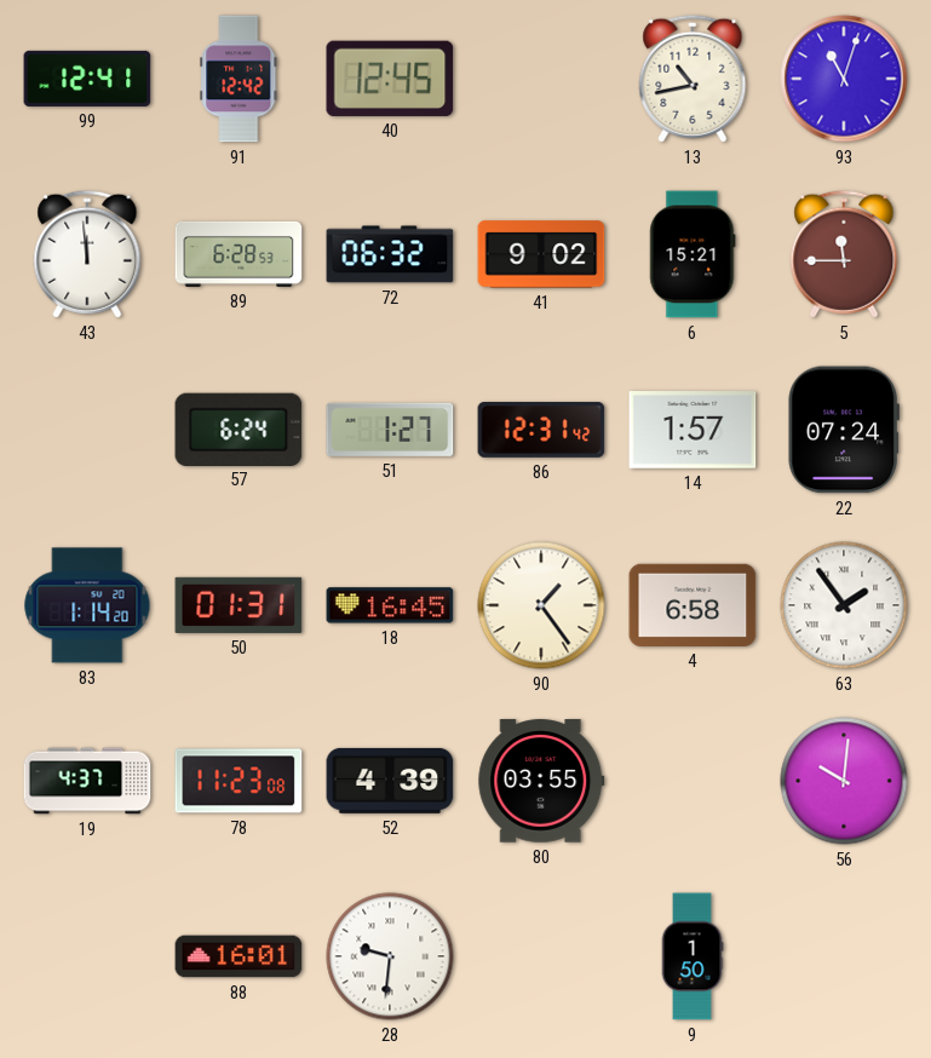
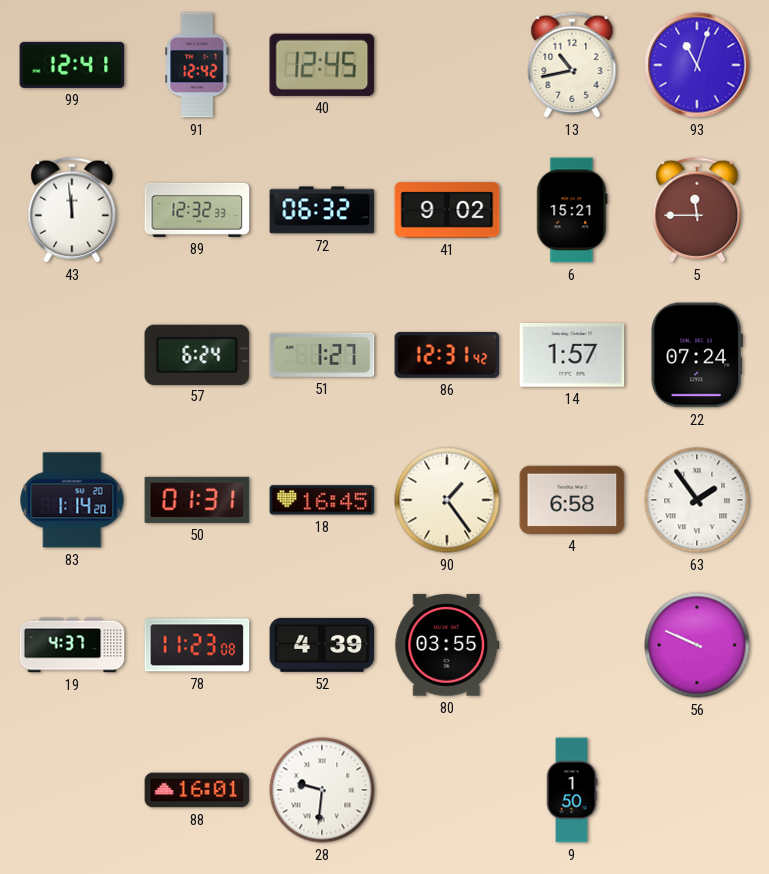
89: 6:28 -> 12:32 (197, 210)
56: 10:01 -> 9:49 (697, 645)
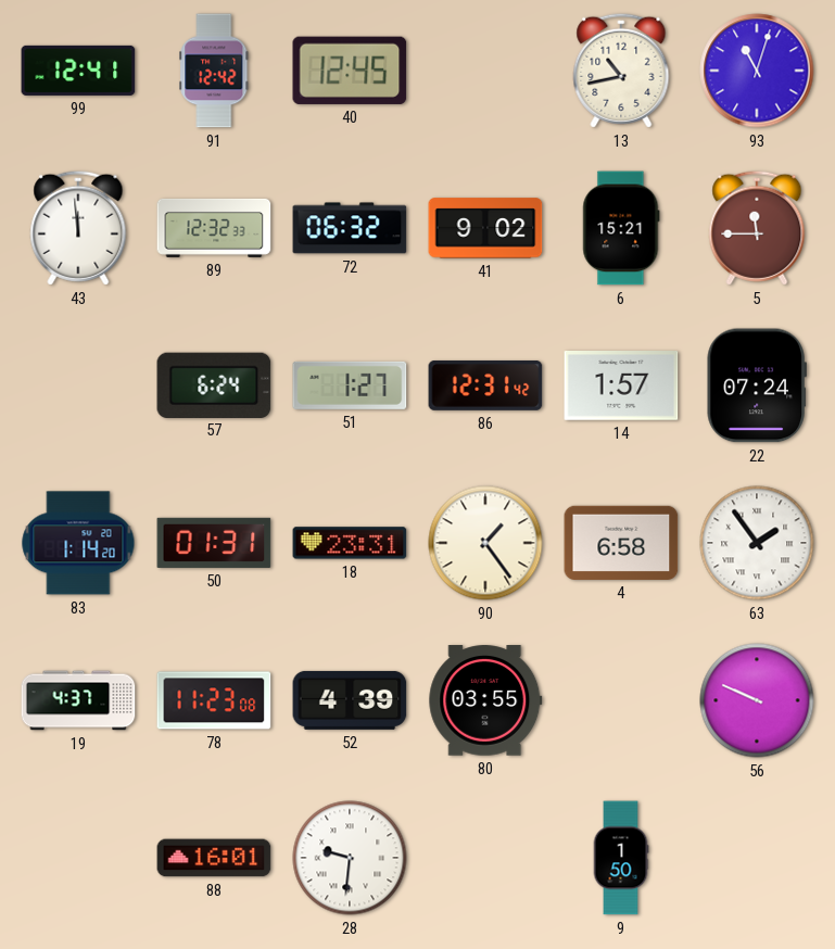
18: 16:45 -> 23:31 (350, 543)
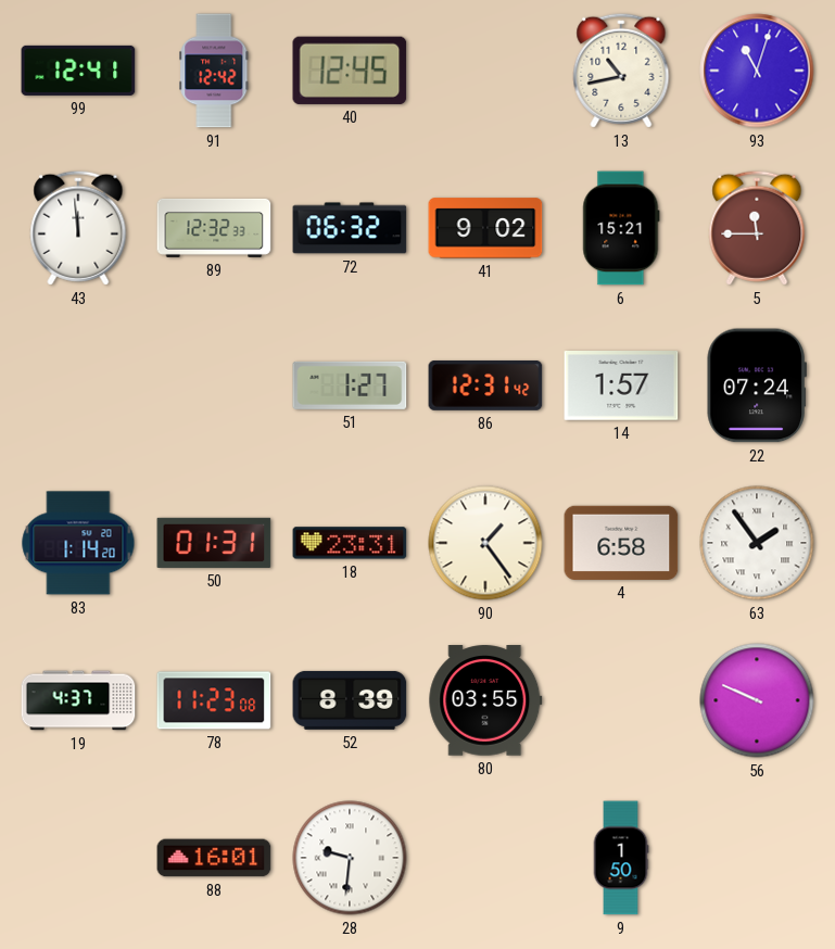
57: 6:24 -> none (214, 384)
52: 4:39 -> 8:39 (350, 700)
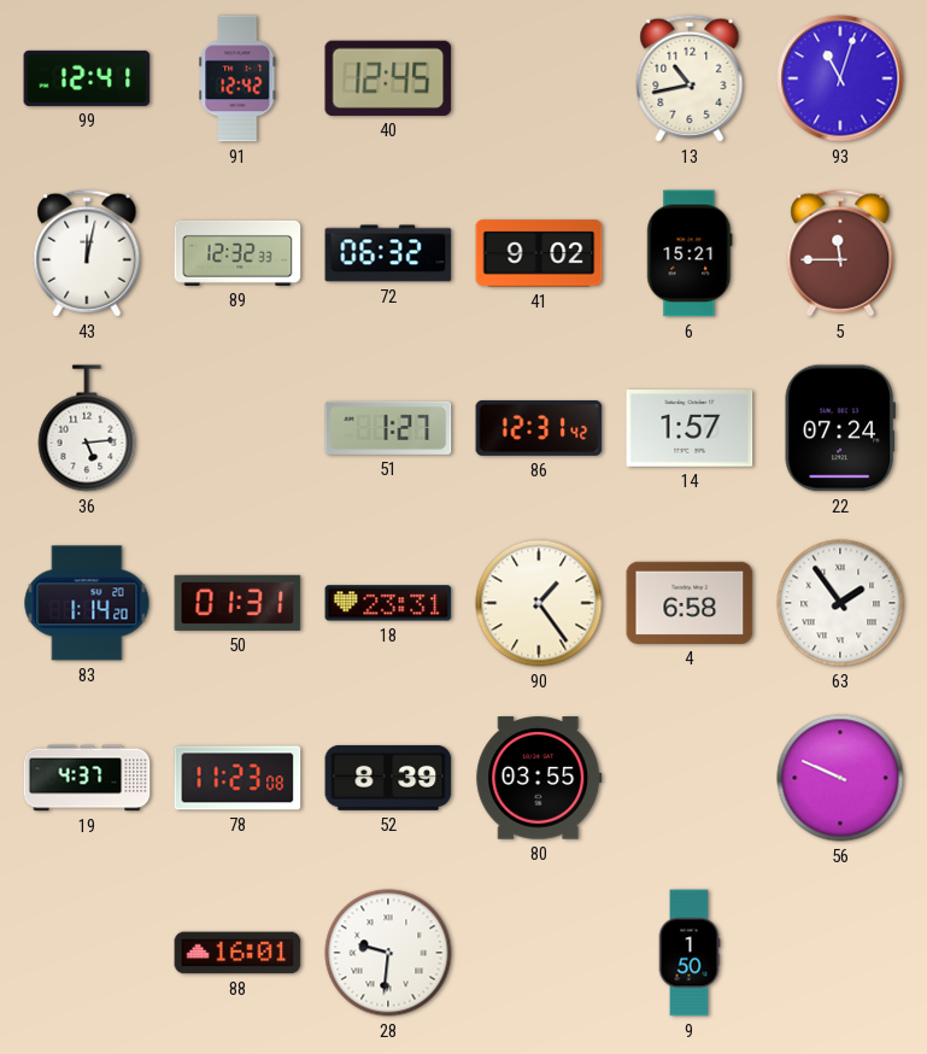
43: 11:59 -> 12:02 (87, 253)
36: none -> 5:14 (87, 428)
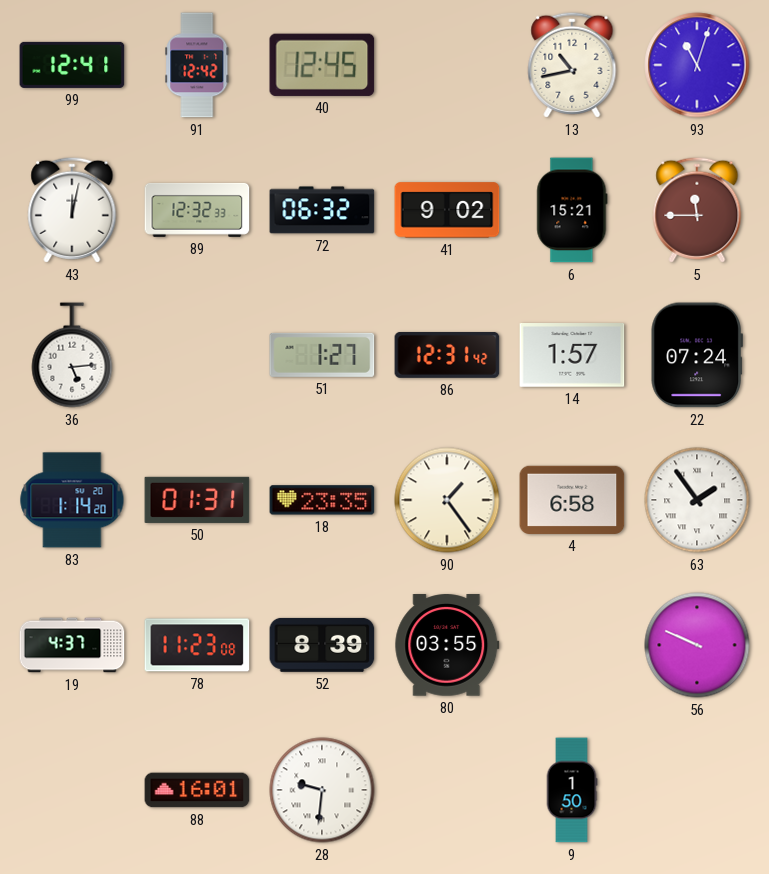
18: 23:31 -> 23:35 (322, 500)
